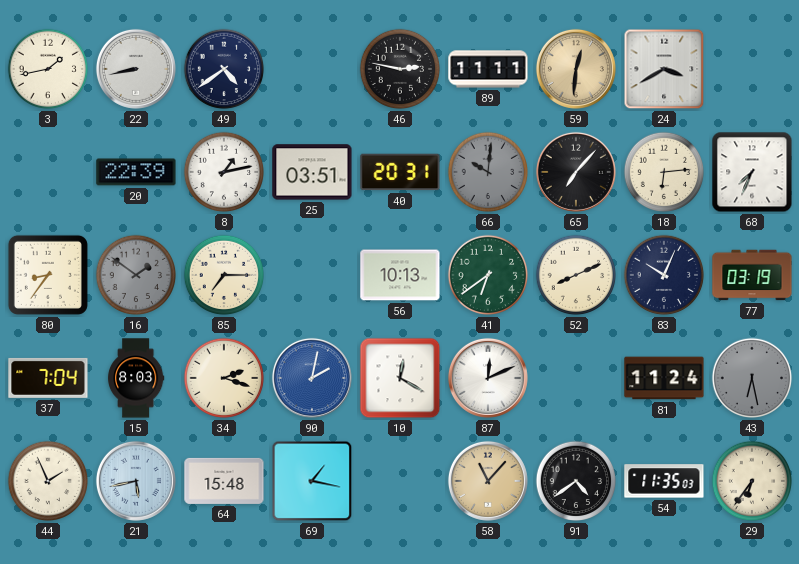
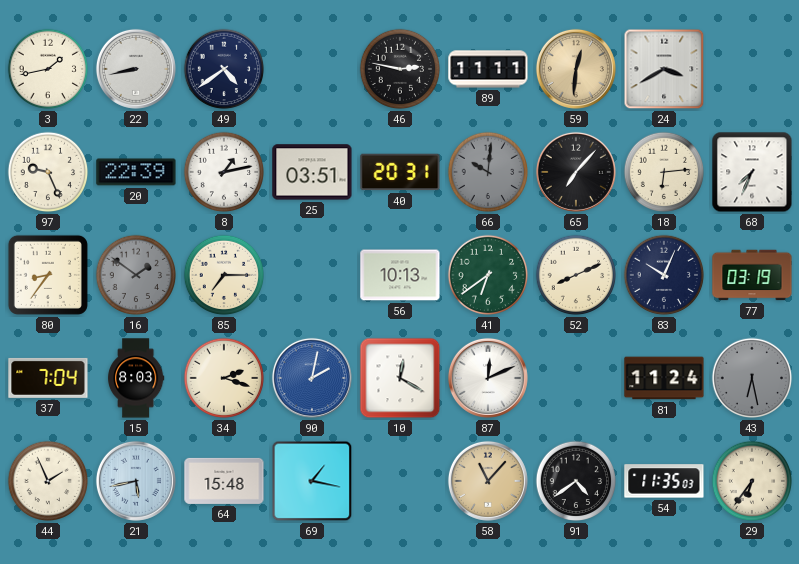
97: none -> 9:26 (48, 172)
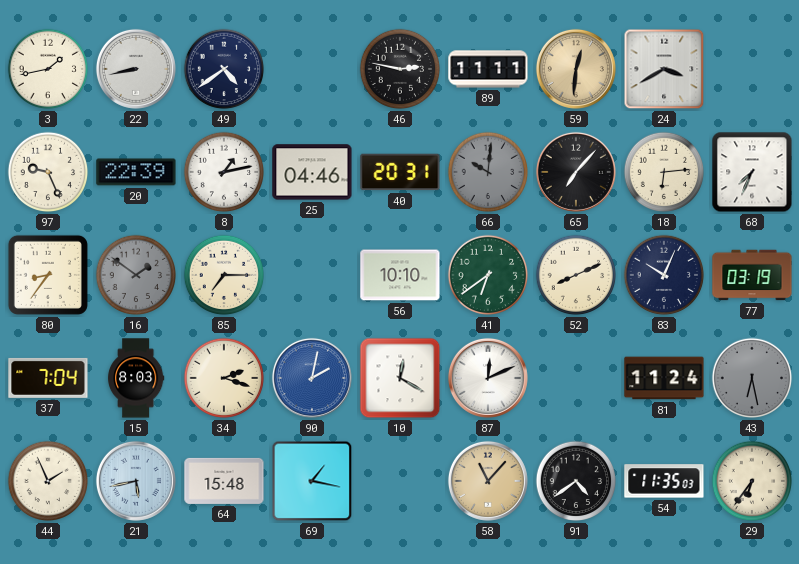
25: 03:51 -> 04:46 (312, 172)
56: 10:13 -> 10:10 (400, 275)
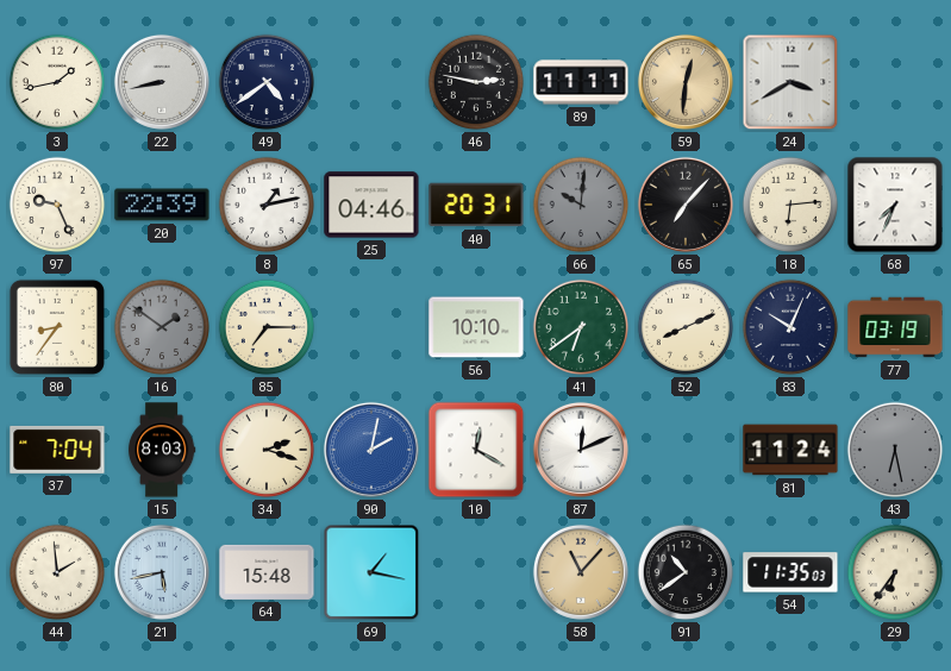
44: 1:56 -> 1:59 (57, 572)
91: 4:39 -> 10:39 (686, 572)
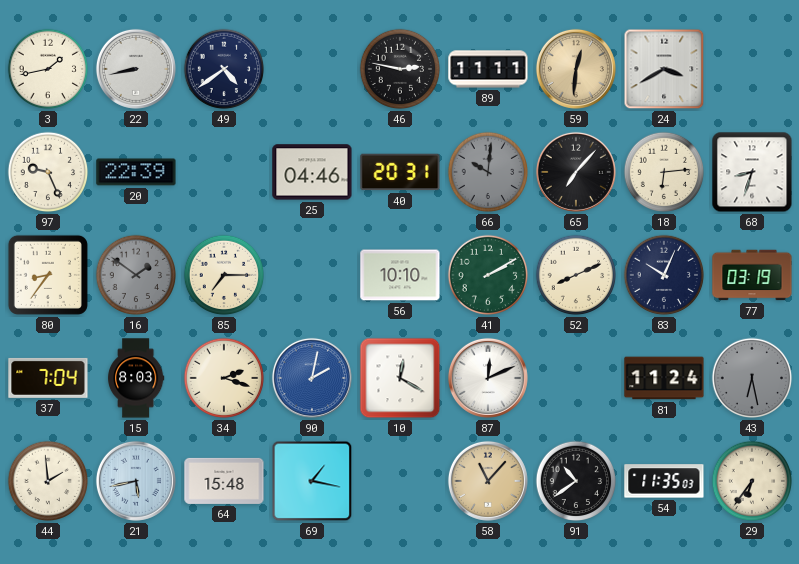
8: 1:13 -> none (267, 205)
68: 7:34 -> 8:33 (752, 172)
41: 6:39 -> 2:10 (488, 275)
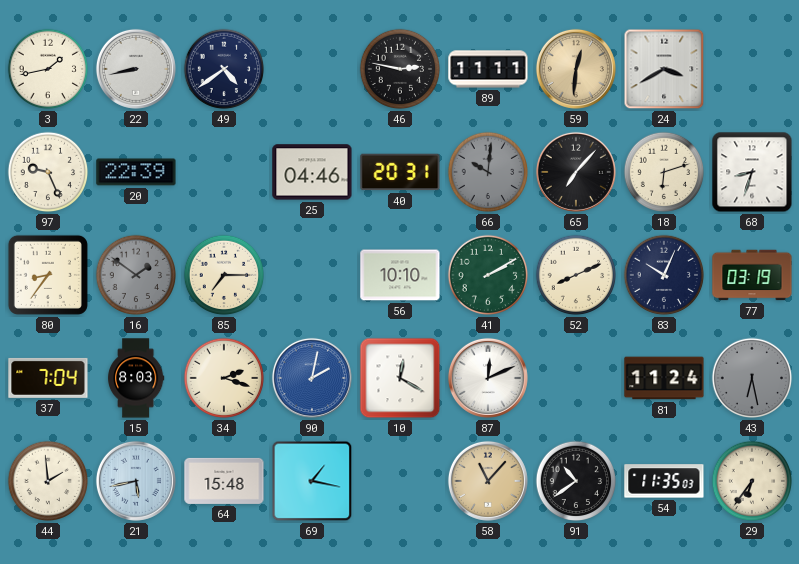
18: 6:14 -> 6:12 (664, 172)
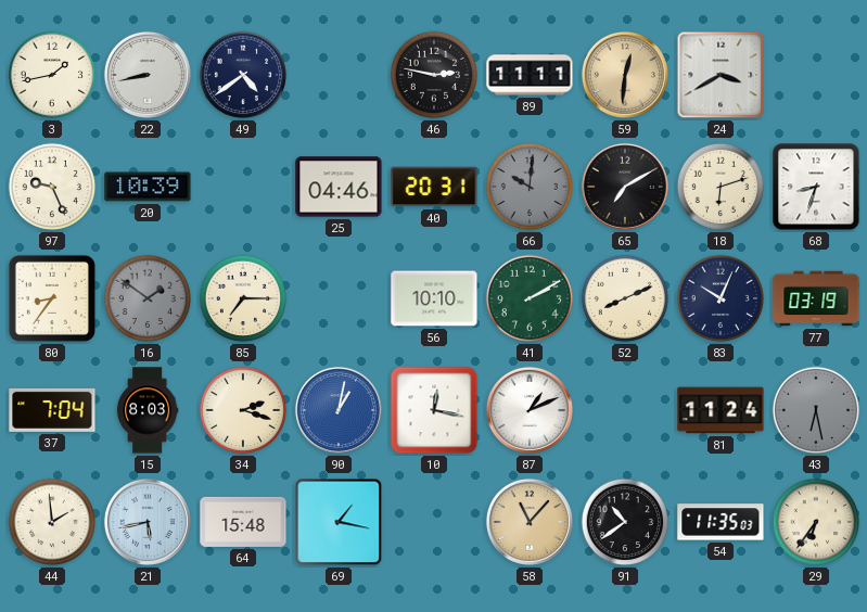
20: 22:39 -> 10:39 (148, 187)
65: 7:07 -> 7:10 (625, 187)
90: 2:02 -> 1:02 (339, 410)
10: 12:20 -> 12:17 (434, 410)
87: 12:11 -> 1:11 (530, 410)
